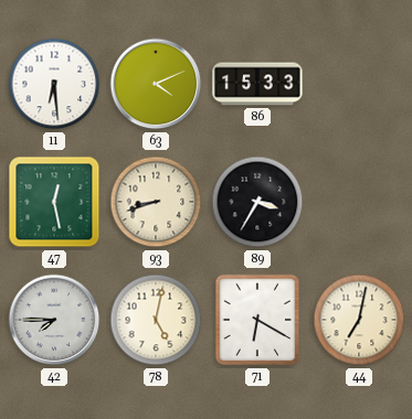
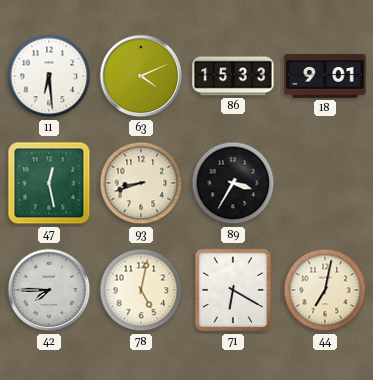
18: none -> 9:01 (325, 76)
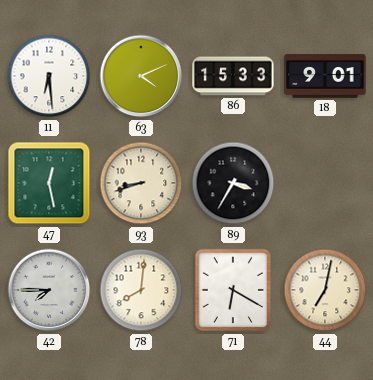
78: 5:02 -> 8:01 (141, 290)
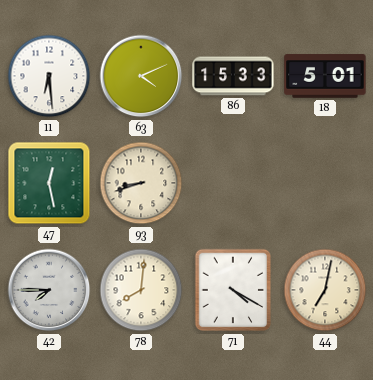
18: 9:01 -> 5:01 (325, 76)
89: 3:35 -> none (233, 183)
71: 6:20 -> 4:20 (233, 290)
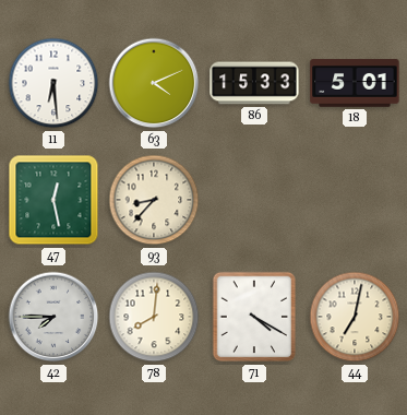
93: 8:42 -> 8:37 (154, 200)
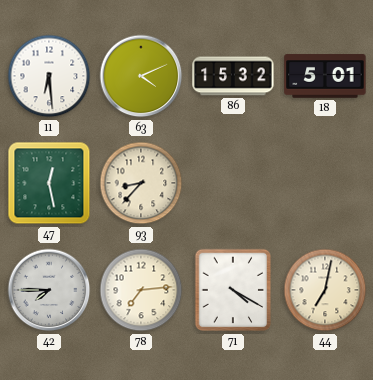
86: 15:33 -> 15:32 (233, 76)
78: 8:01 -> 7:14 (141, 290)
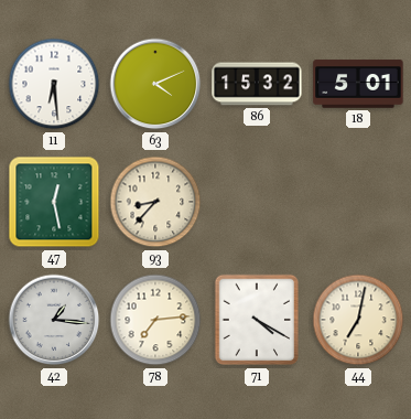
42: 7:45 -> 1:16 (54, 320)
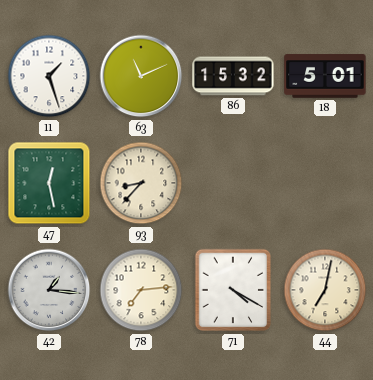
11: 6:29 -> 1:27 (49, 76)
63: 4:11 -> 11:11 (141, 76)
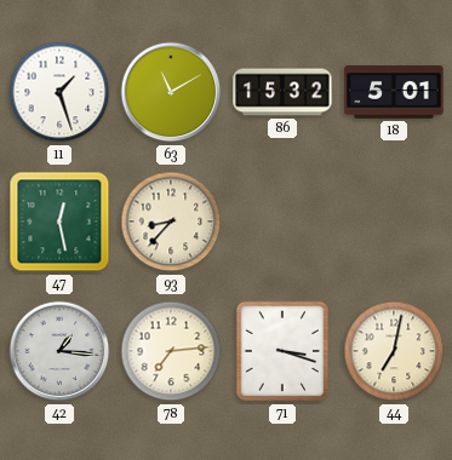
63: 11:11 -> 11:10 (171, 92)
71: 4:20 -> 3:18 (282, 351)
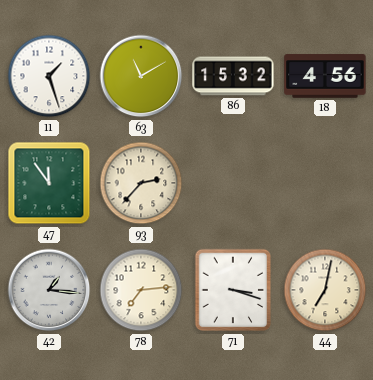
18: 5:01 -> 4:56 (325, 76)
47: 12:28 -> 11:54 (49, 183)
93: 8:37 -> 2:37 (141, 183)
